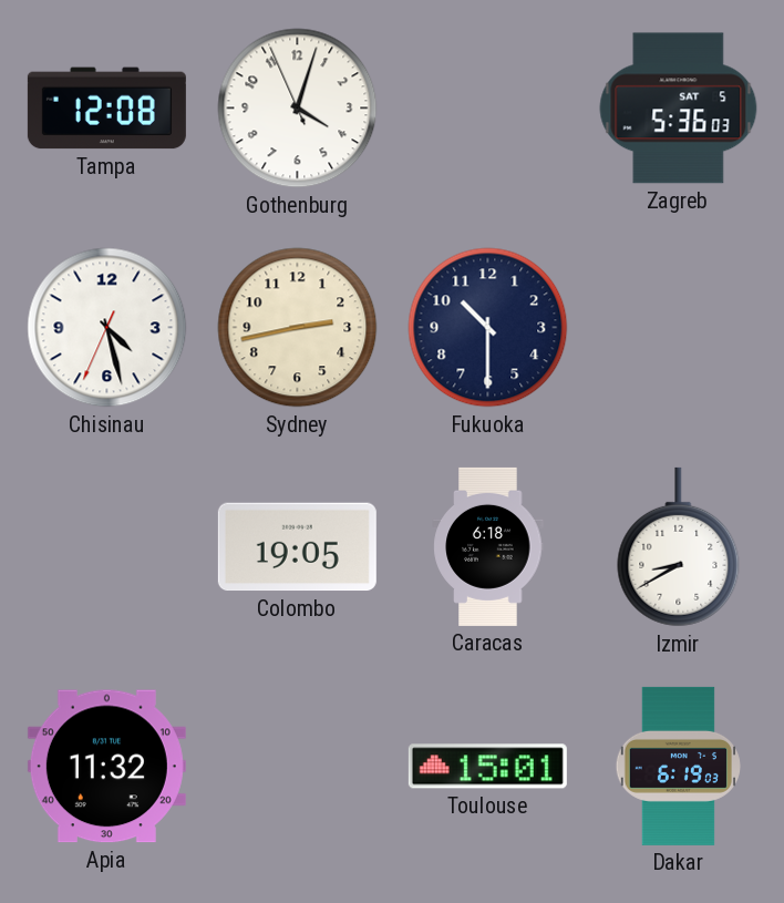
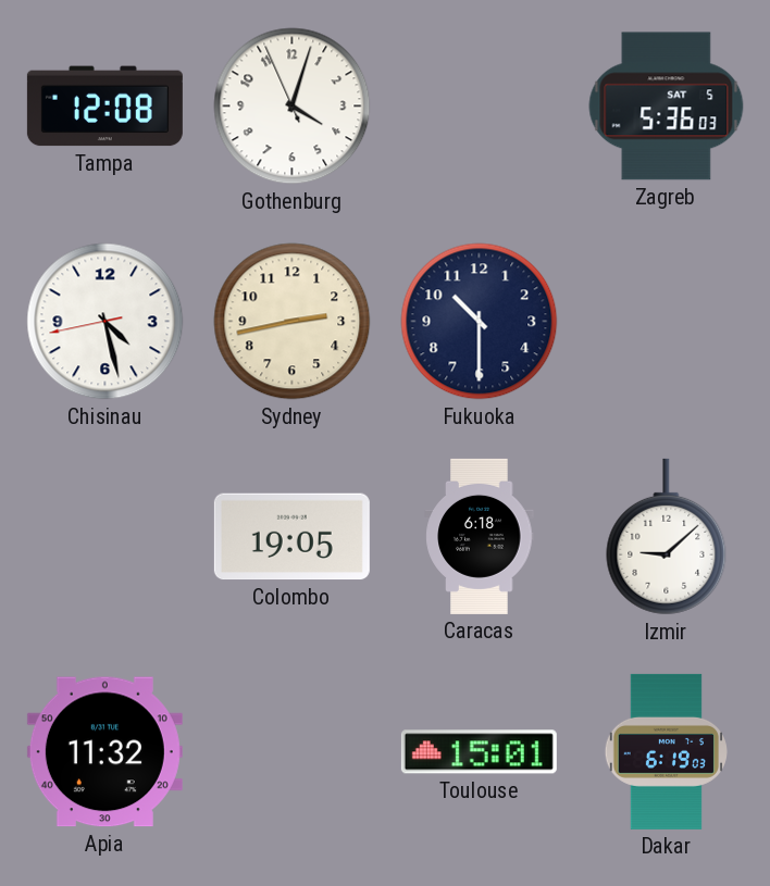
Chisinau: 4:27:34 -> 4:27:43 (105, 322)
Izmir: 8:40 -> 9:08 (667, 537)
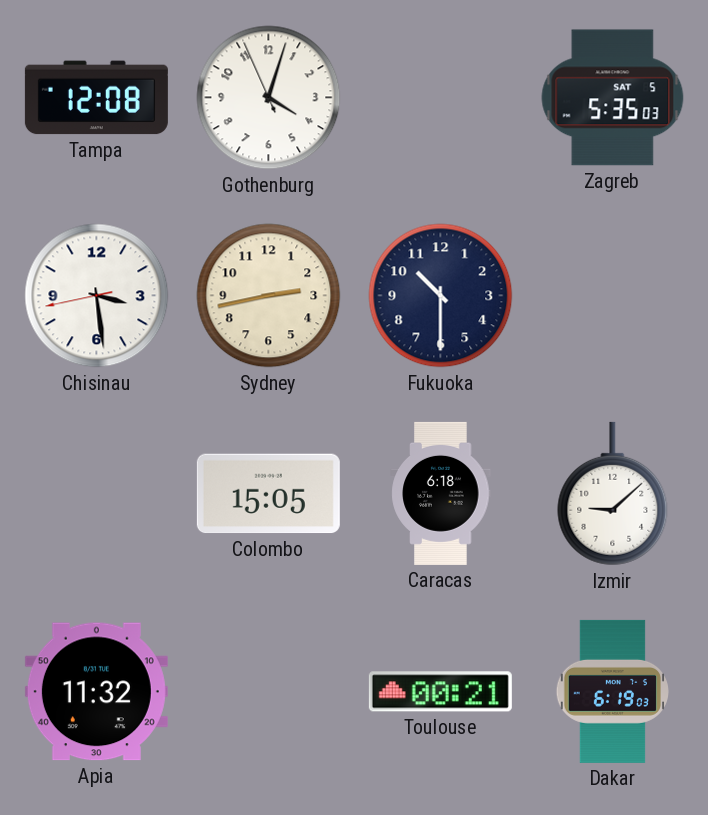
Zagreb: 5:36 -> 5:35 (613, 98)
Chisinau: 4:27 -> 3:28 (97, 296)
Colombo: 19:05 -> 15:05 (268, 494)
Toulouse: 15:01 -> 00:21 (440, 692)
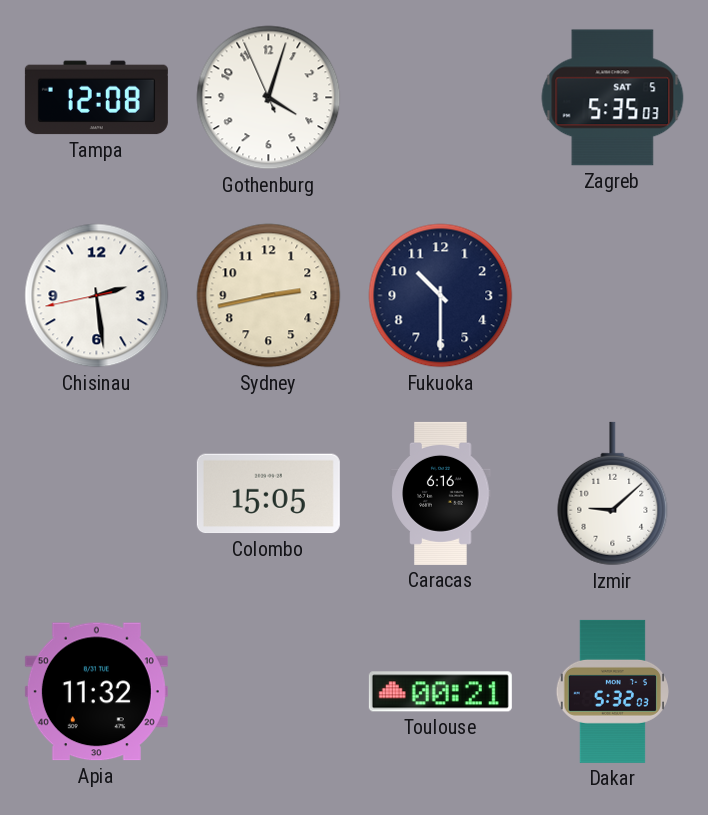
Chisinau: 3:28 -> 2:28 (97, 296)
Caracas: 6:18 -> 6:16 (441, 493)
Dakar: 6:19 -> 5:32 (612, 691)
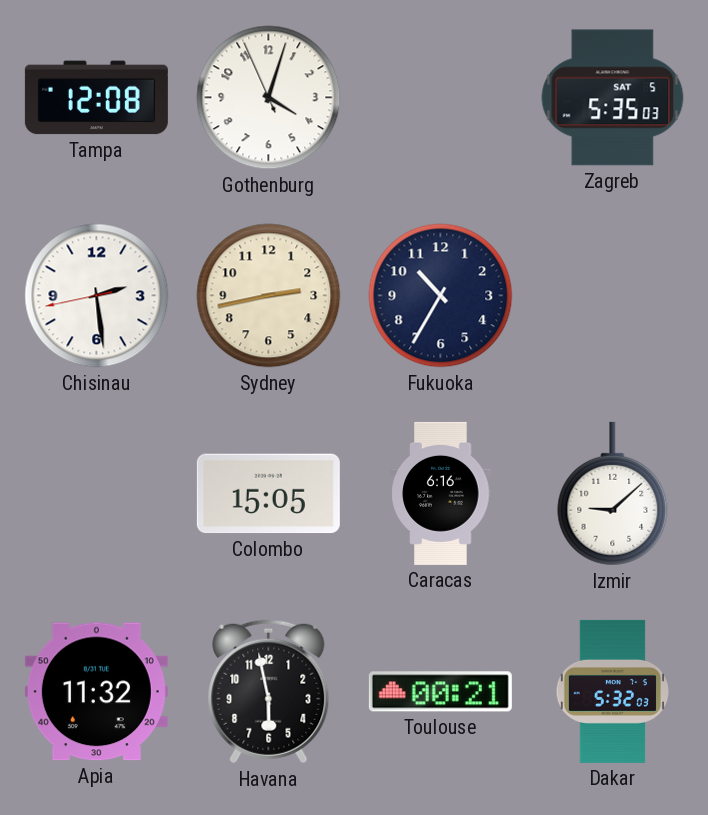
Fukuoka: 10:30 -> 10:35 (441, 296)
Havana: none -> 5:58 (269, 692)
